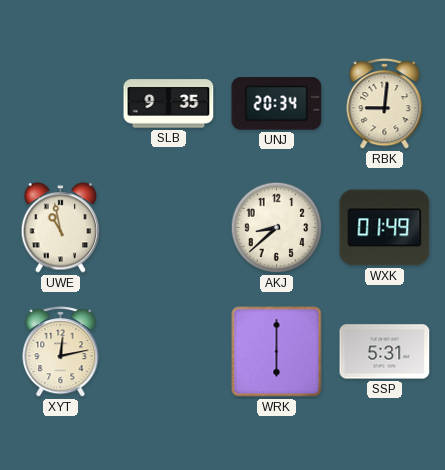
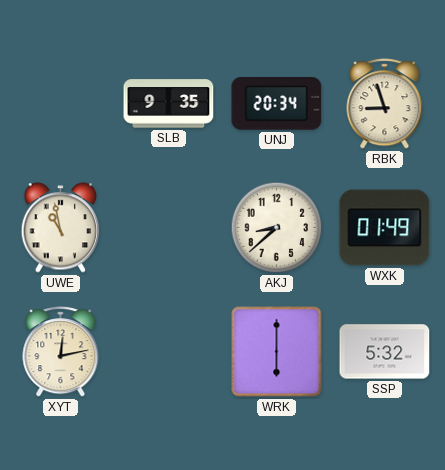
RBK: 9:01 -> 8:57 (385, 104)
SSP: 5:31 -> 5:32 (385, 352)
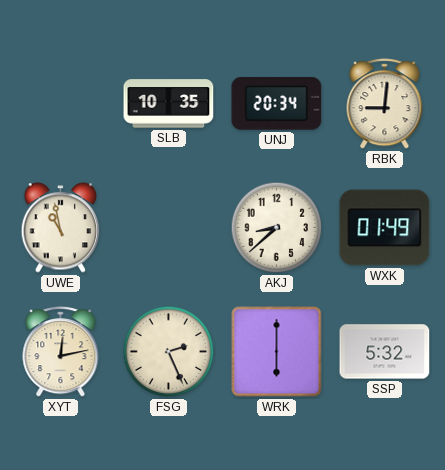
SLB: 9:35 -> 10:35 (169, 104)
RBK: 8:57 -> 9:01 (385, 104)
FSG: none -> 2:26 (169, 352)
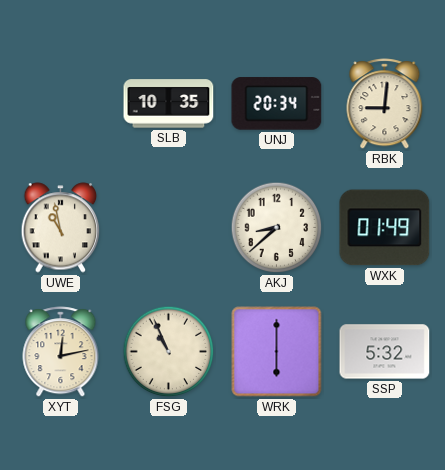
FSG: 2:26 -> 10:56 (169, 352)
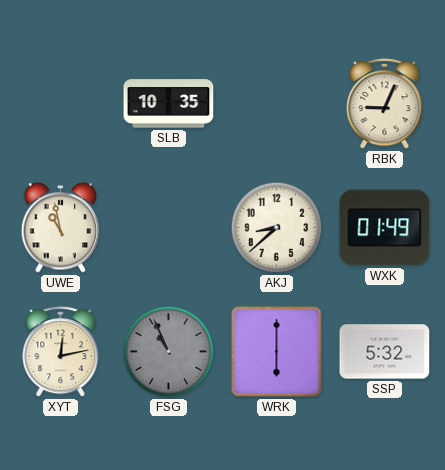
UNJ: 20:34 -> none (277, 104)
RBK: 9:01 -> 9:04 (385, 104)
FSG dial: cream -> grey (169, 352)
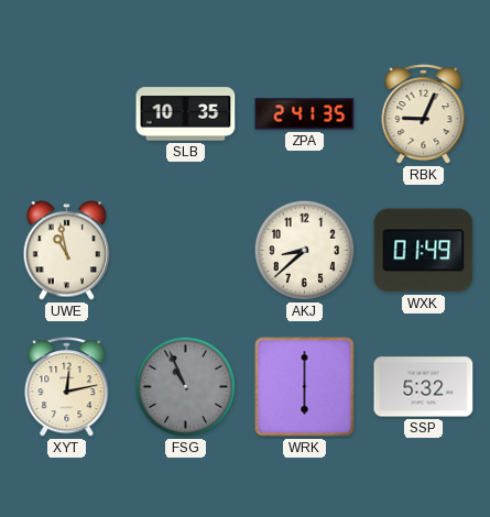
ZPA: none -> 2:41 (305, 114)
